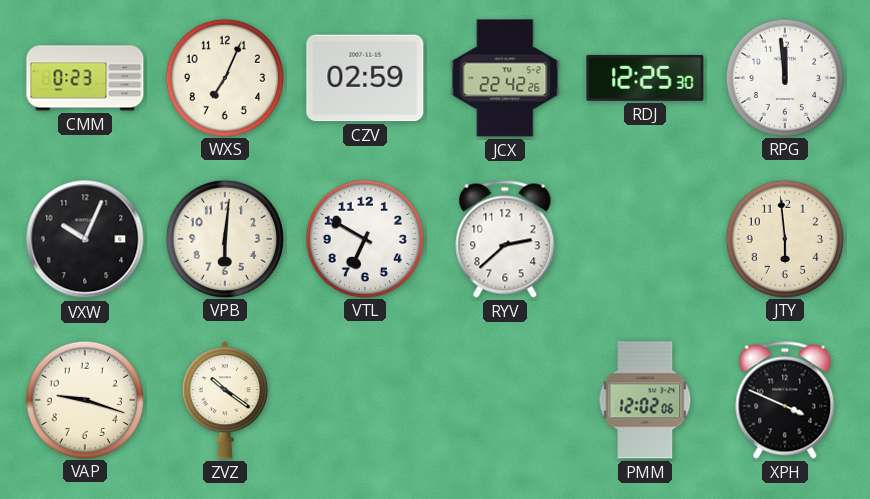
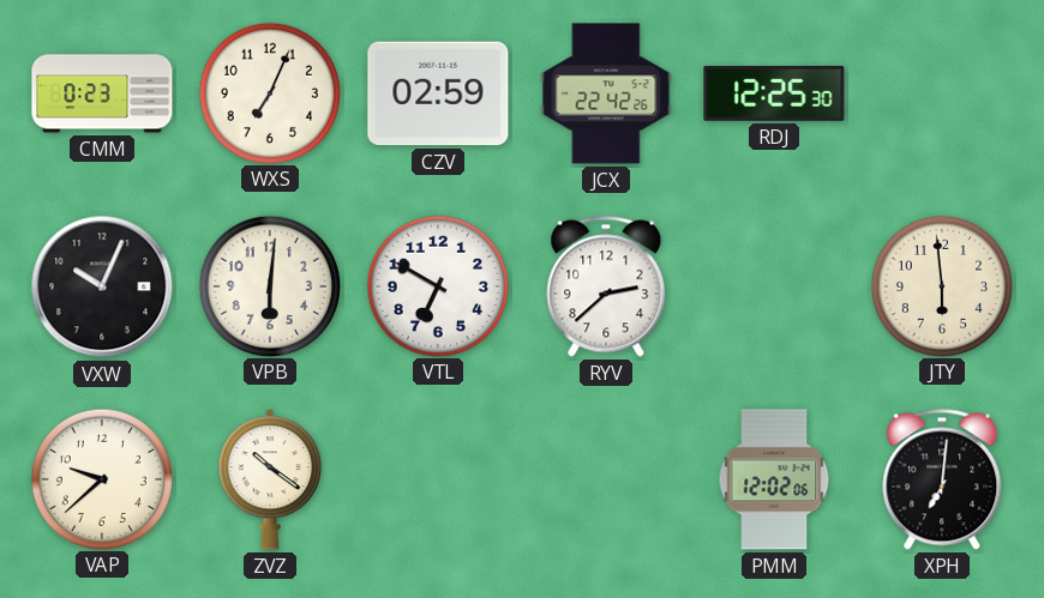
RPG: 11:59 -> none (784, 77)
VAP: 9:18 -> 9:38 (101, 478)
XPH: 3:49 -> 7:01 (942, 479)
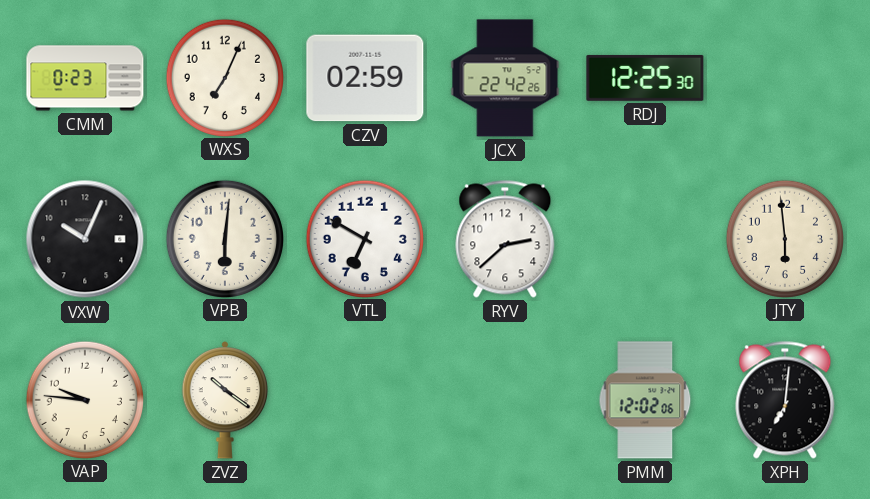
VAP: 9:38 -> 9:46 (84, 399)
